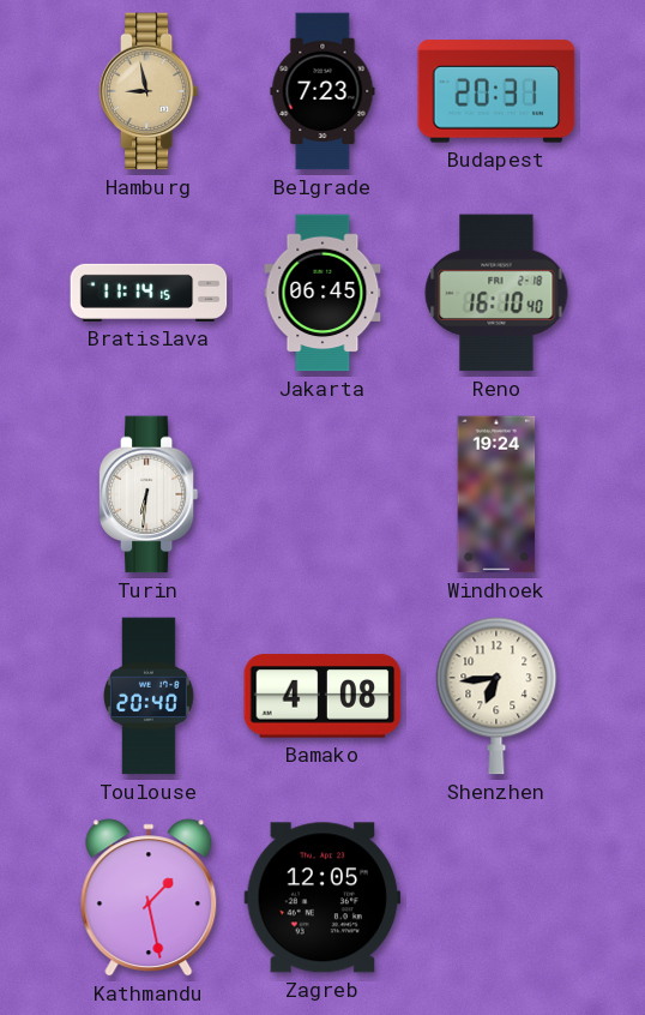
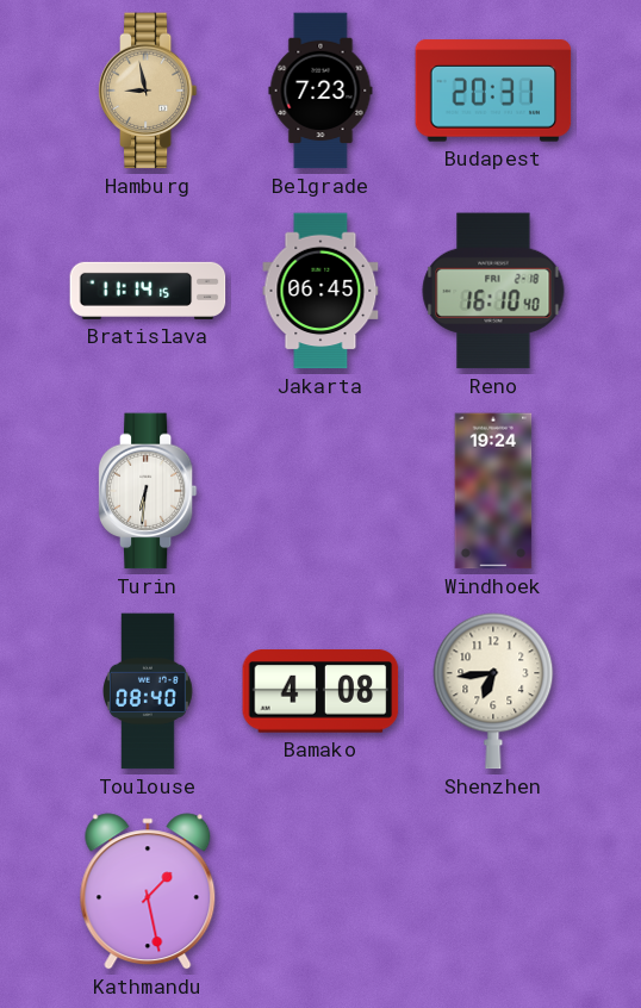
Toulouse: 20:40 -> 08:40 (149, 691)
Zagreb: 12:05 -> none (322, 897)
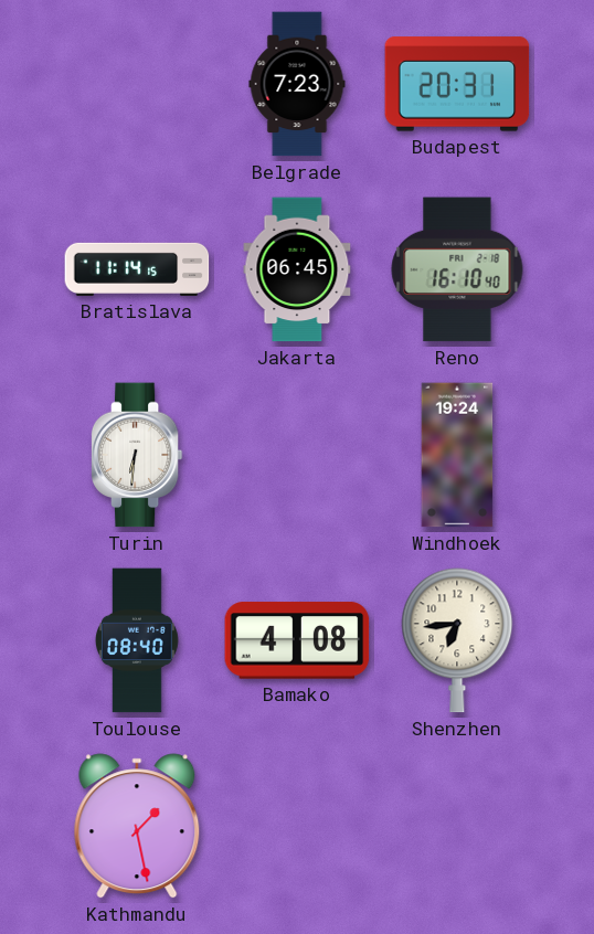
Hamburg: 8:58 -> none (148, 91)
